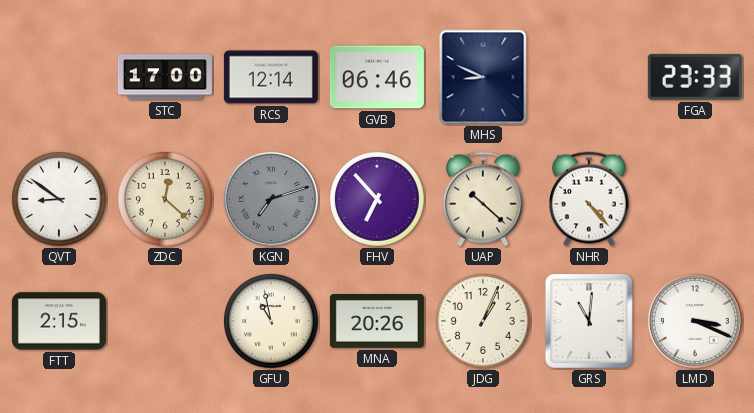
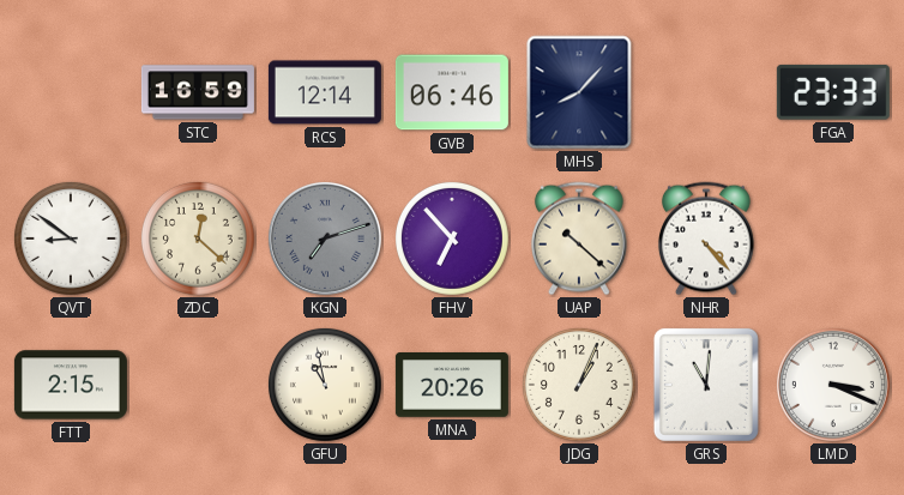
STC: 17:00 -> 16:59 (198, 92)
MHS: 8:49 -> 8:07 (579, 92)
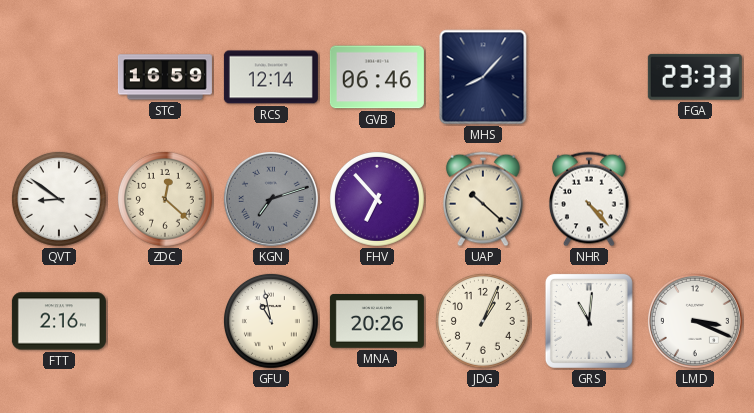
FTT: 2:15 -> 2:16 (59, 321)
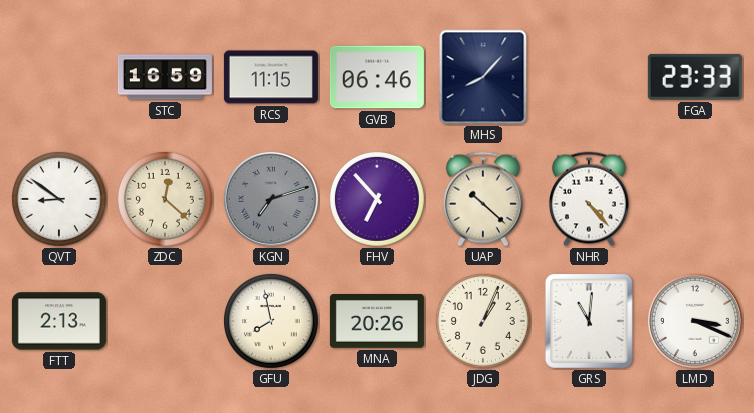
RCS: 12:14 -> 11:15 (271, 77)
FTT: 2:16 -> 2:13 (59, 321)
GFU: 10:58 -> 7:58 (271, 321)
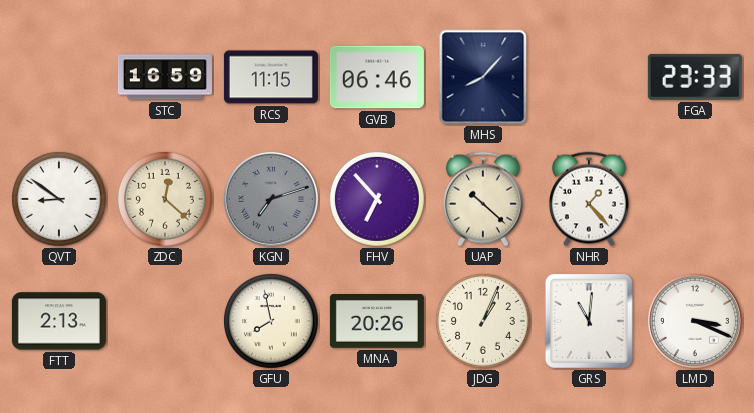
NHR: 4:23 -> 1:23 (589, 199)
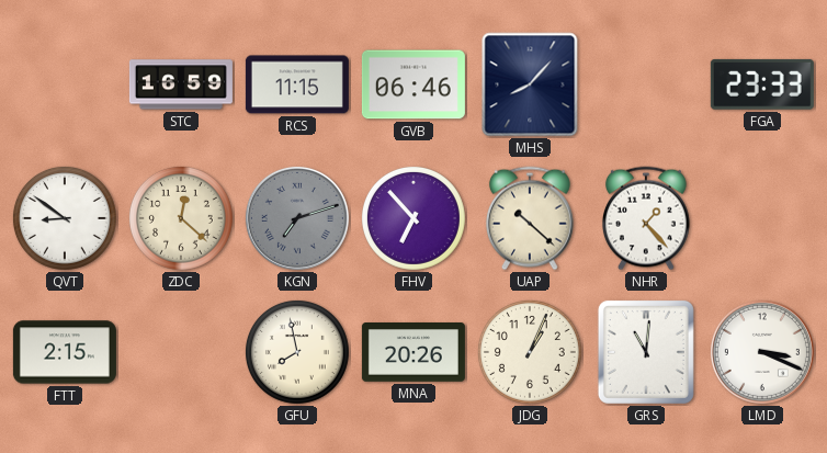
FTT: 2:13 -> 2:15 (65, 352)
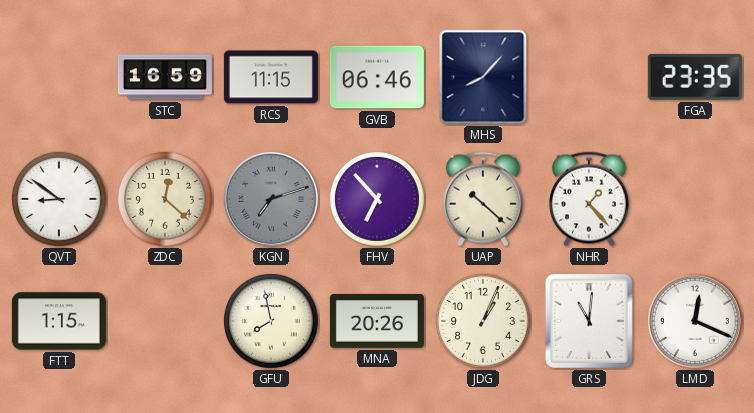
FGA: 23:33 -> 23:35 (695, 77)
FTT: 2:15 -> 1:15 (59, 321)
LMD: 3:19 -> 12:19 (695, 321)
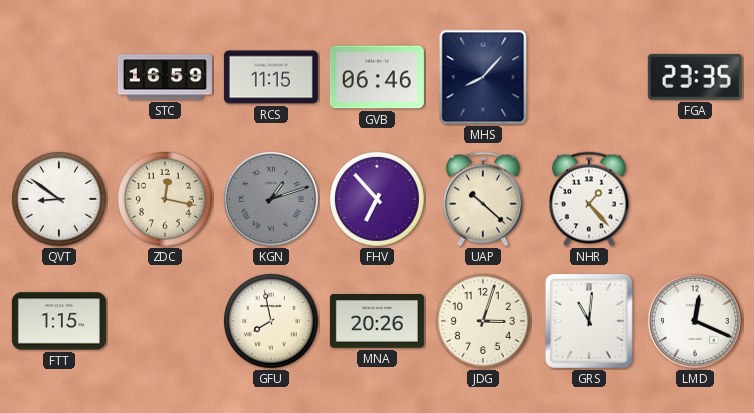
ZDC: 12:22 -> 12:17 (165, 199)
KGN: 7:12 -> 1:12 (271, 199)
JDG: 1:04 -> 3:03 (483, 321)
